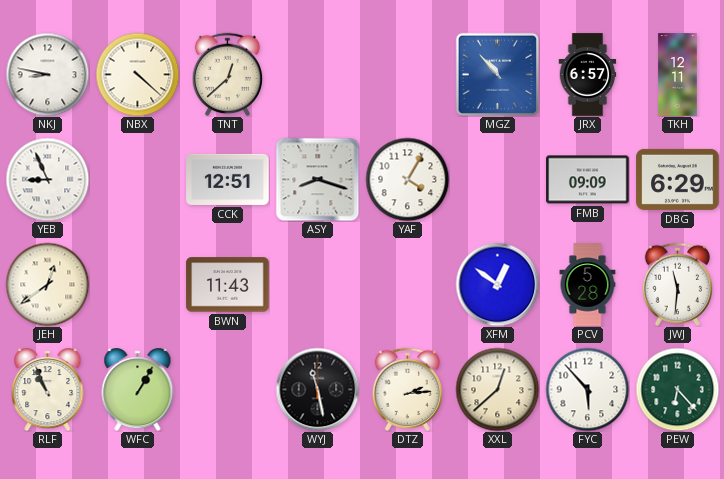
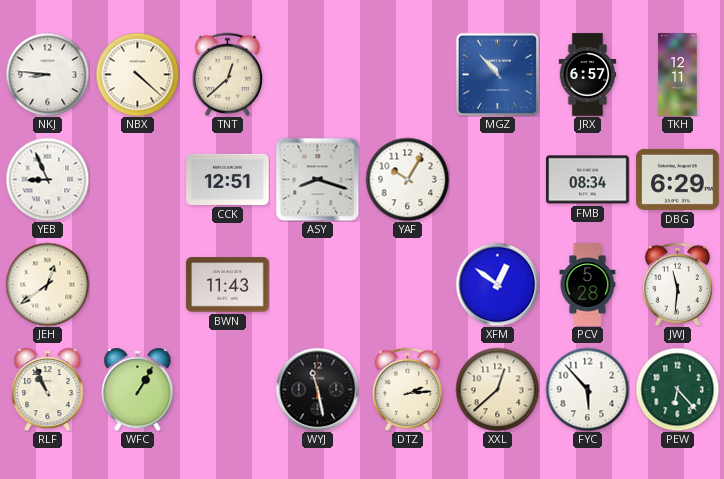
NKJ: 8:47 -> 8:46 (47, 74)
YAF: 4:05 -> 10:05 (407, 179)
FMB: 09:09 -> 08:34 (588, 180)
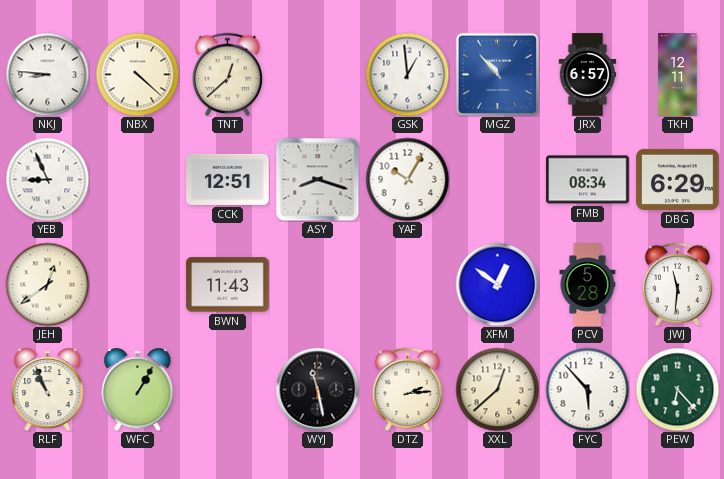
GSK: none -> 12:59 (407, 74)
